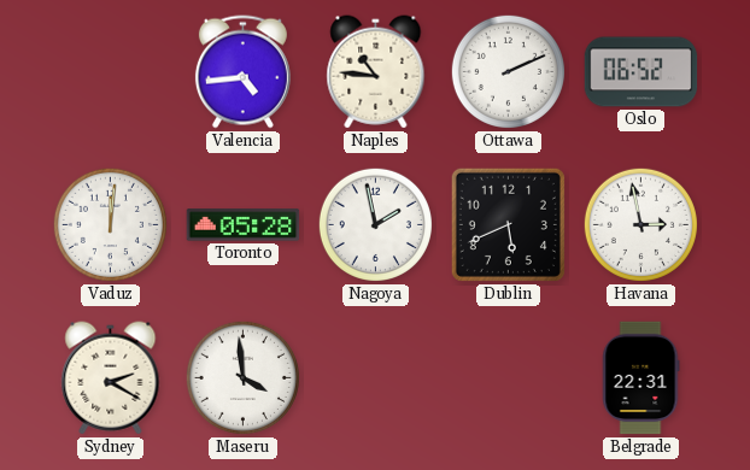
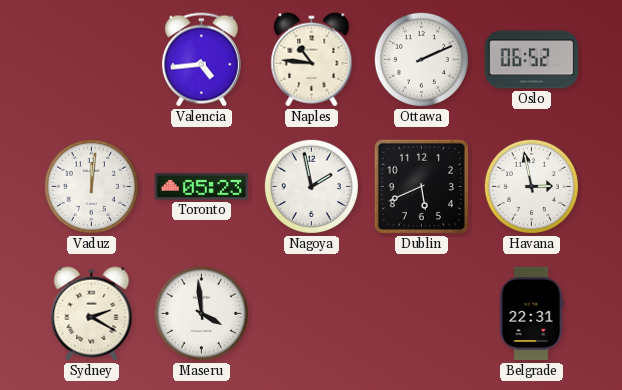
Toronto: 05:28 -> 05:23 (202, 187)
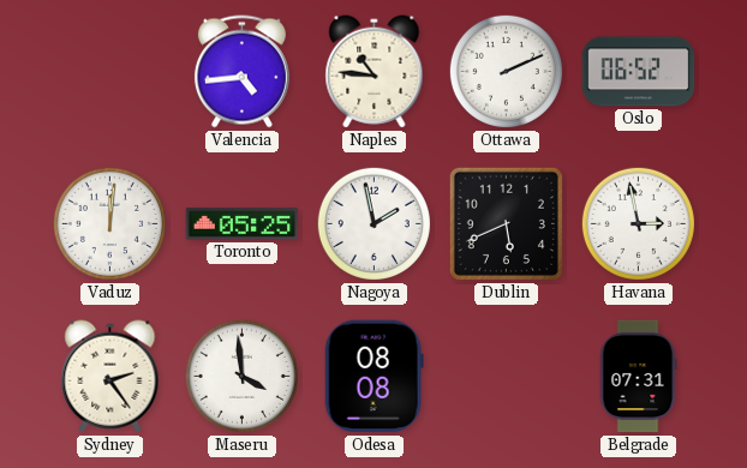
Toronto: 05:23 -> 05:25 (243, 224)
Sydney: 2:20 -> 2:24 (110, 377)
Odesa: none -> 08:08 (374, 377)
Belgrade: 22:31 -> 07:31 (638, 377)
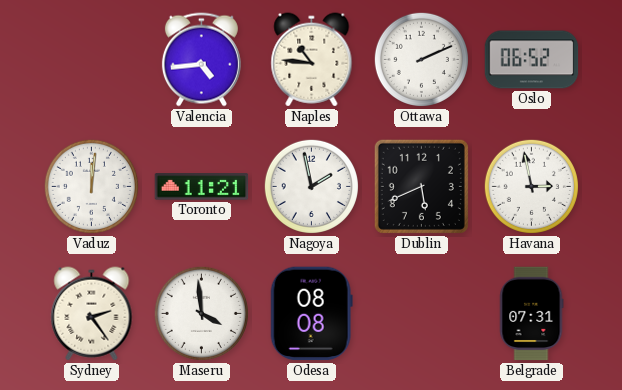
Toronto: 05:25 -> 11:21 (202, 187)
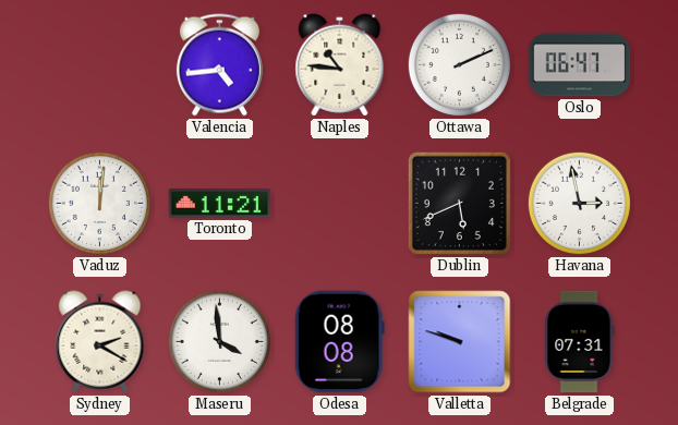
Oslo: 06:52 -> 06:47 (580, 65)
Nagoya: 1:58 -> none (311, 186)
Sydney: 2:24 -> 2:20 (100, 342)
Valletta: none -> 9:48 (460, 342)
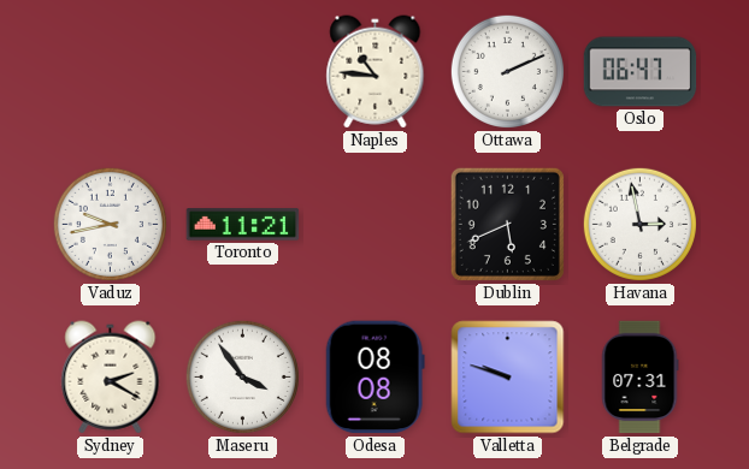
Valencia: 4:44 -> none (219, 65)
Vaduz: 12:01 -> 9:43 (110, 224)
Maseru: 3:59 -> 3:54 (242, 376)
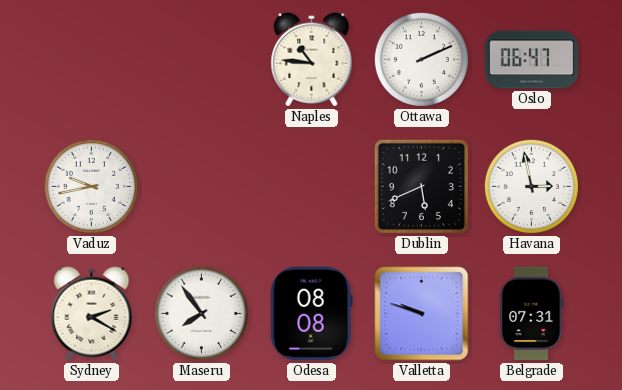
Toronto: 11:21 -> none (243, 225)
Maseru: 3:54 -> 7:54 (201, 313)
